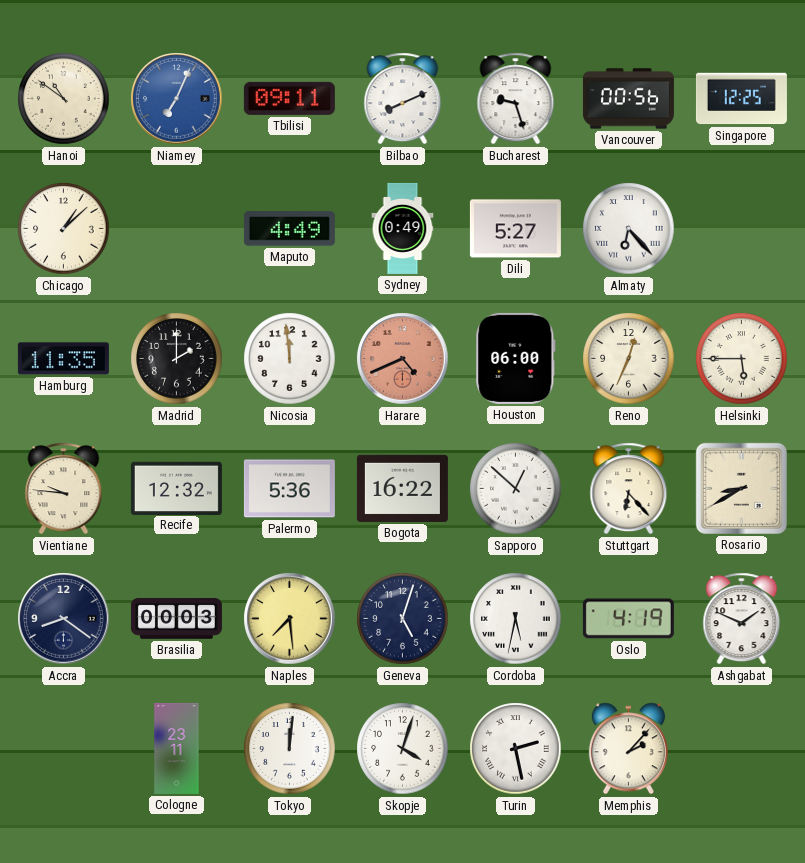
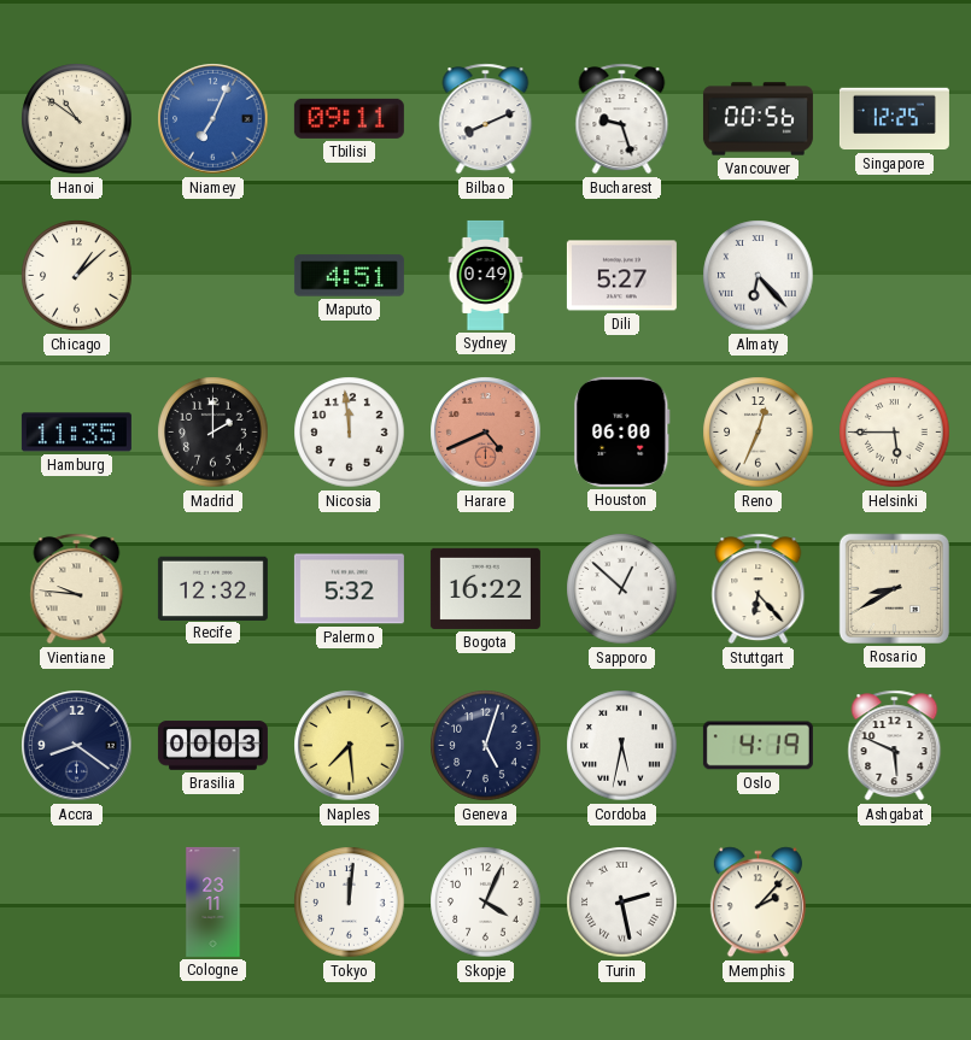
Maputo: 4:49 -> 4:51 (349, 276)
Palermo: 5:36 -> 5:32 (349, 589)
Ashgabat: 1:49 -> 5:49 (895, 746)
Skopje: 4:03 -> 4:04 (486, 903)
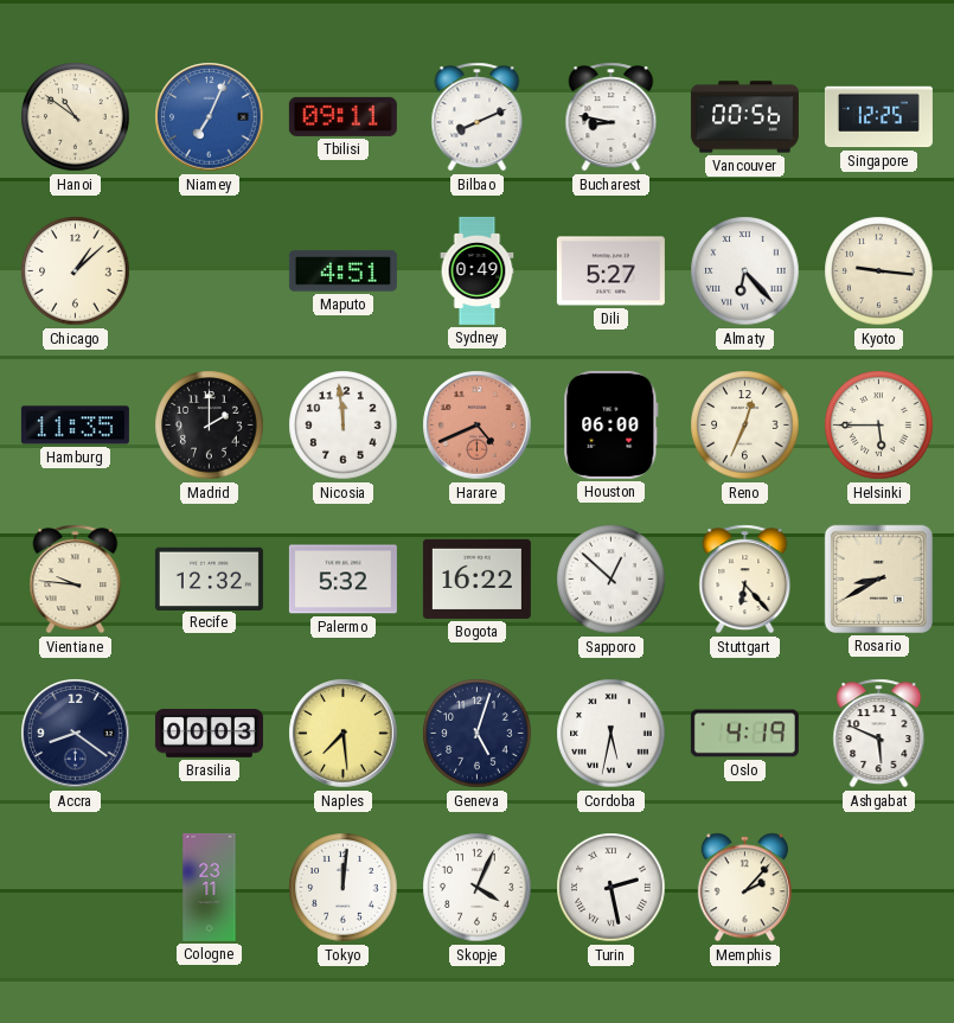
Bucharest: 9:27 -> 8:47 (612, 117)
Kyoto: none -> 9:16 (879, 271)
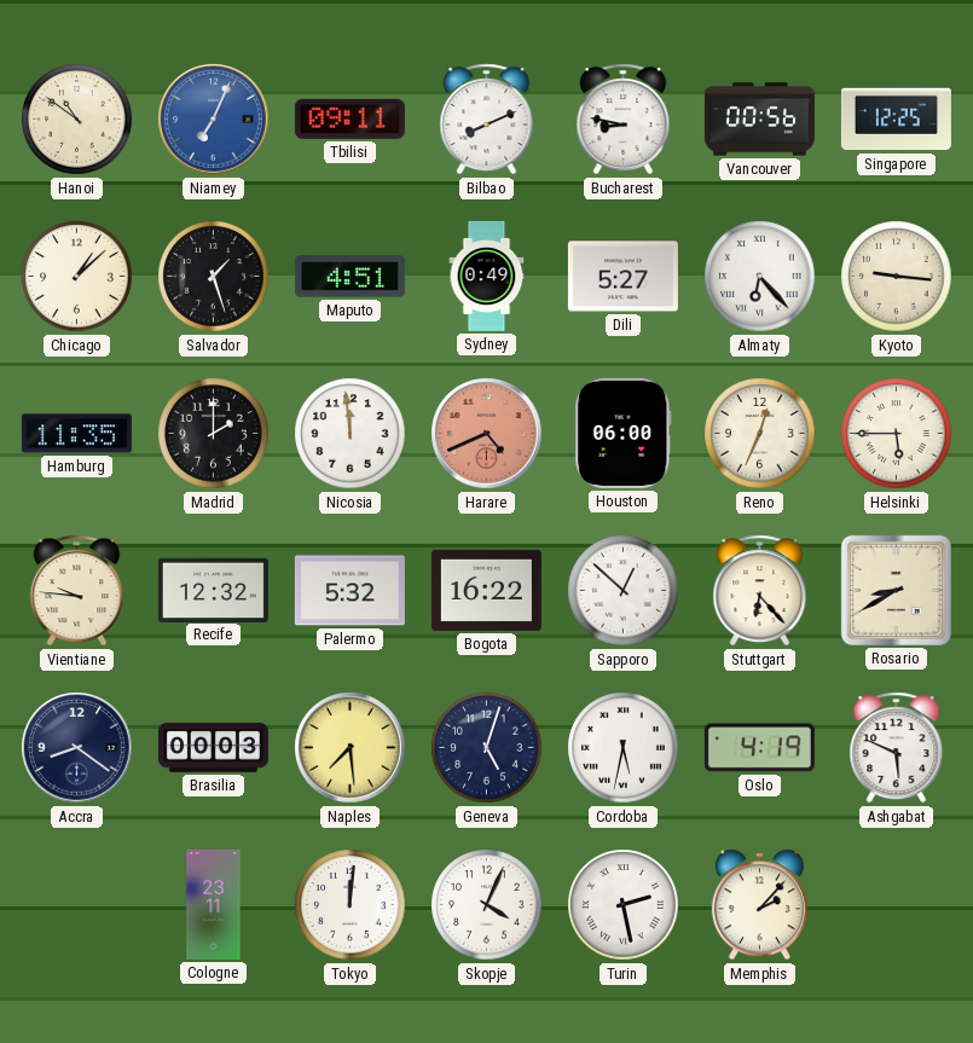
Salvador: none -> 1:27 (214, 277)
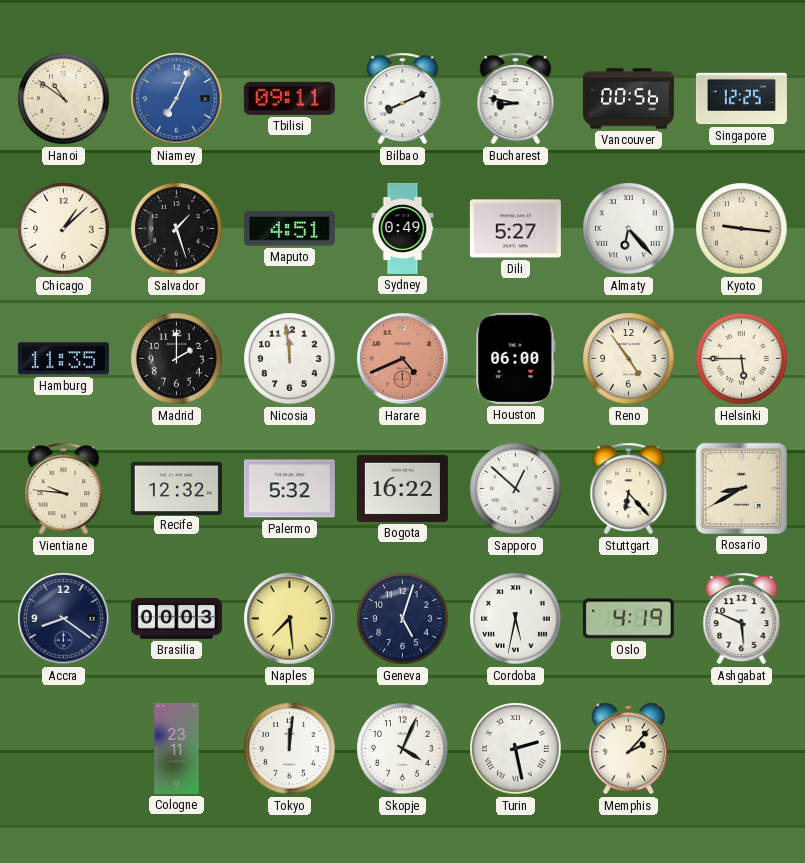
Reno: 12:34 -> 4:54 (629, 359)
